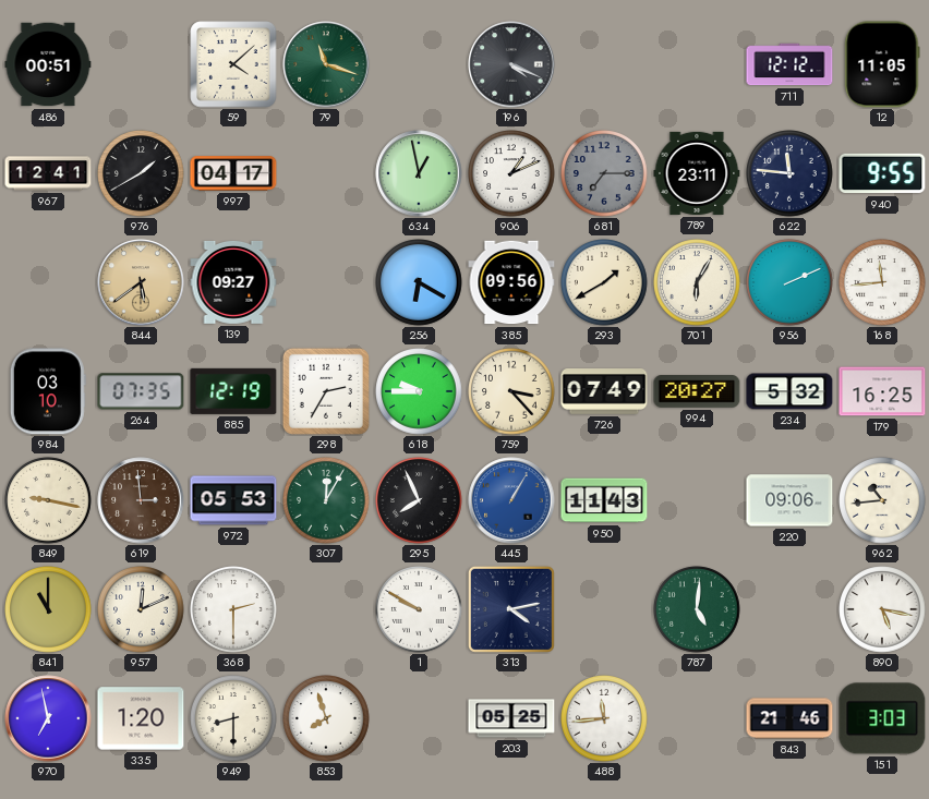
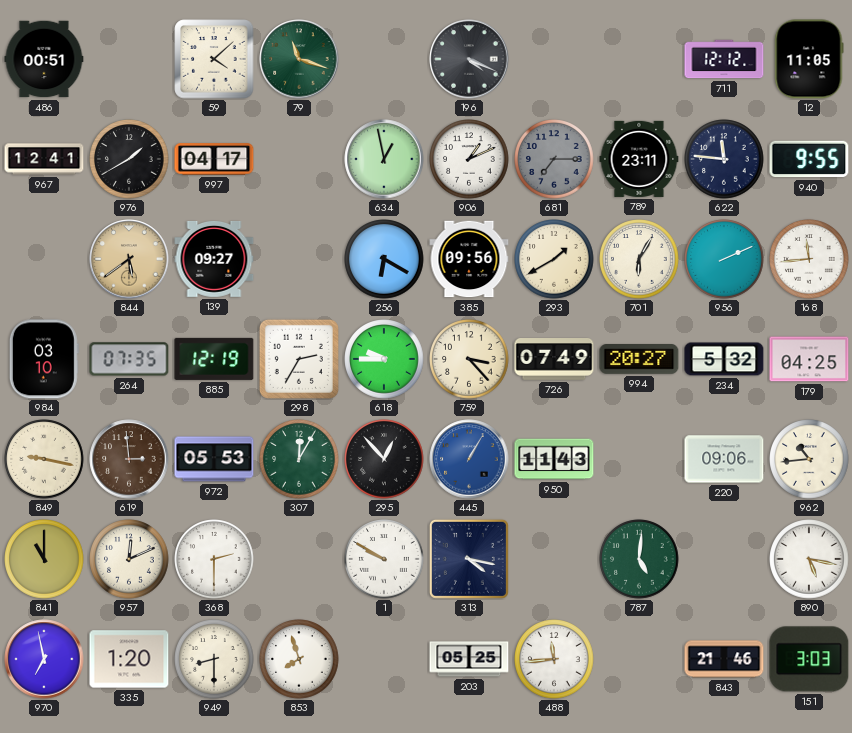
179: 16:25 -> 04:25 (809, 359)
295: 7:56 -> 12:53 (384, 459)
313: 4:13 -> 4:17 (469, 559)
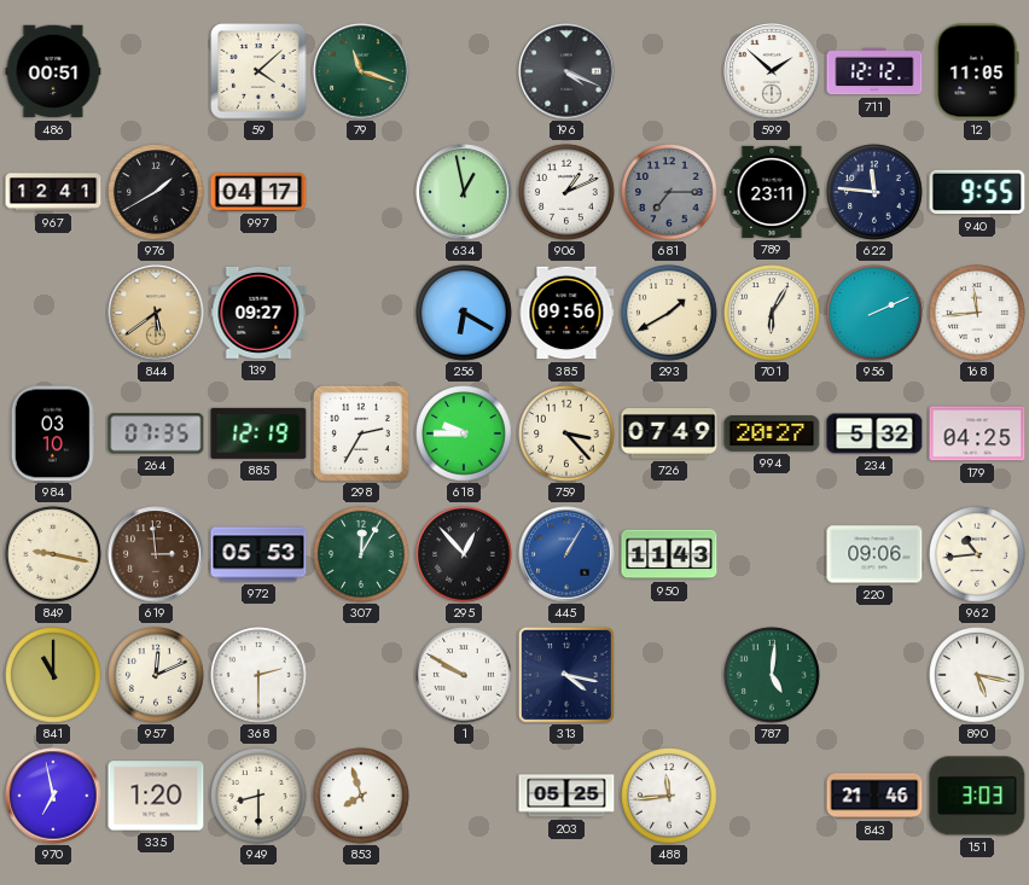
599: none -> 1:52 (772, 71)
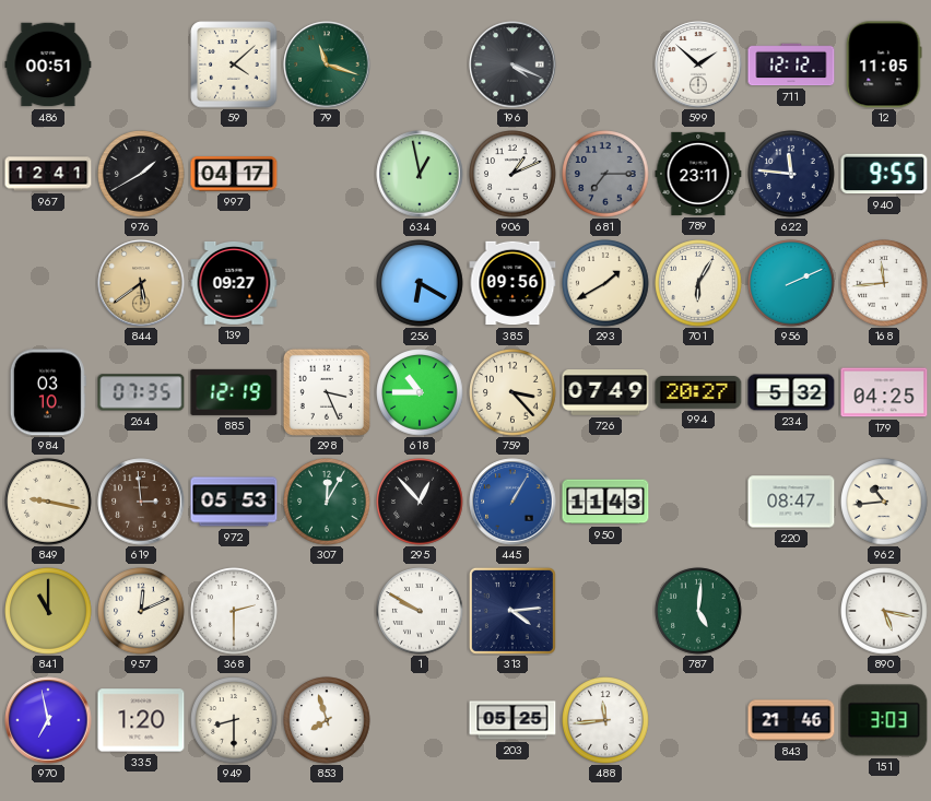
298: 2:35 -> 3:26 (327, 392)
618: 9:45 -> 10:45 (420, 392)
220: 09:06 -> 08:47 (791, 502)
313: 4:17 -> 4:14 (512, 611)
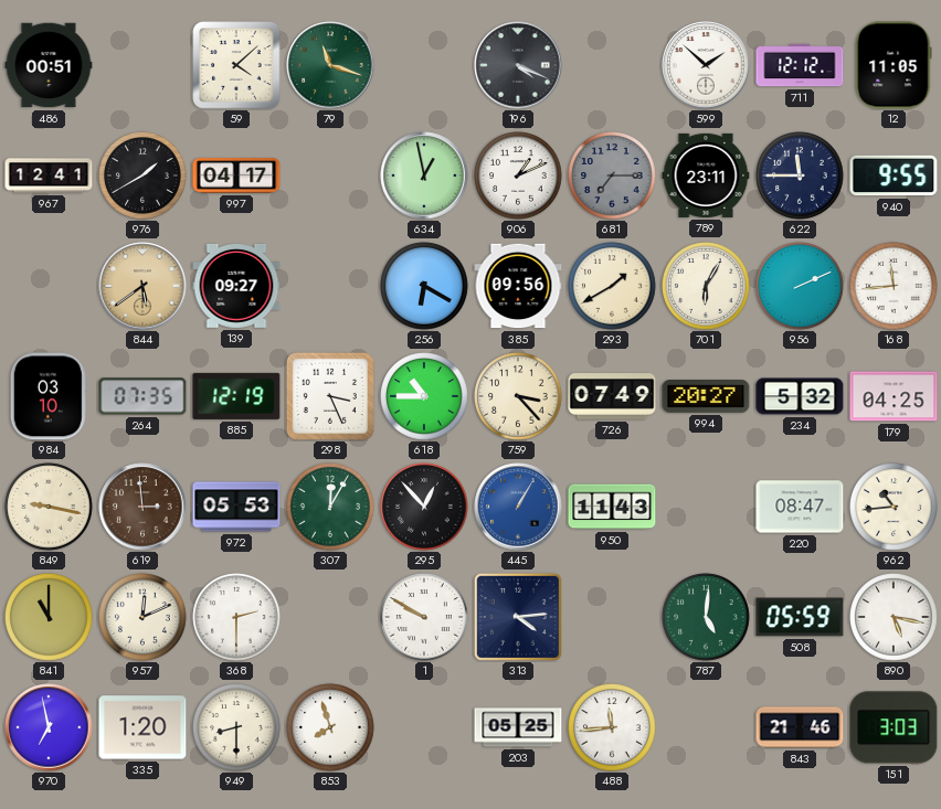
622: 11:46 -> 11:45 (800, 175)
508: none -> 05:59 (800, 617)
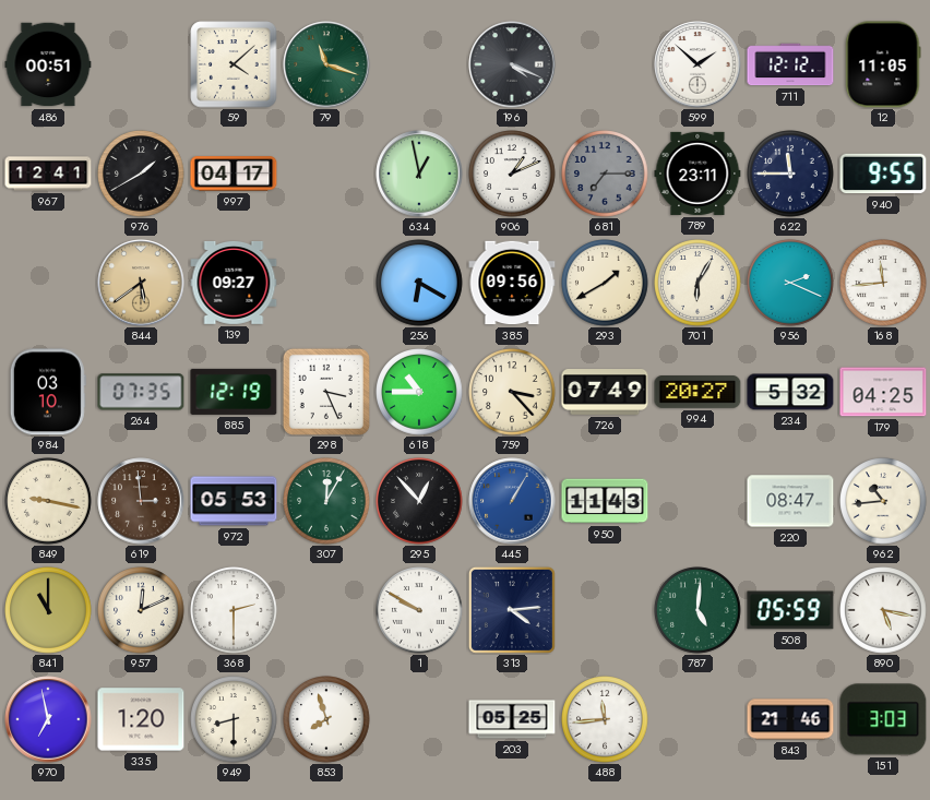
956: 2:11 -> 2:19 (790, 283)
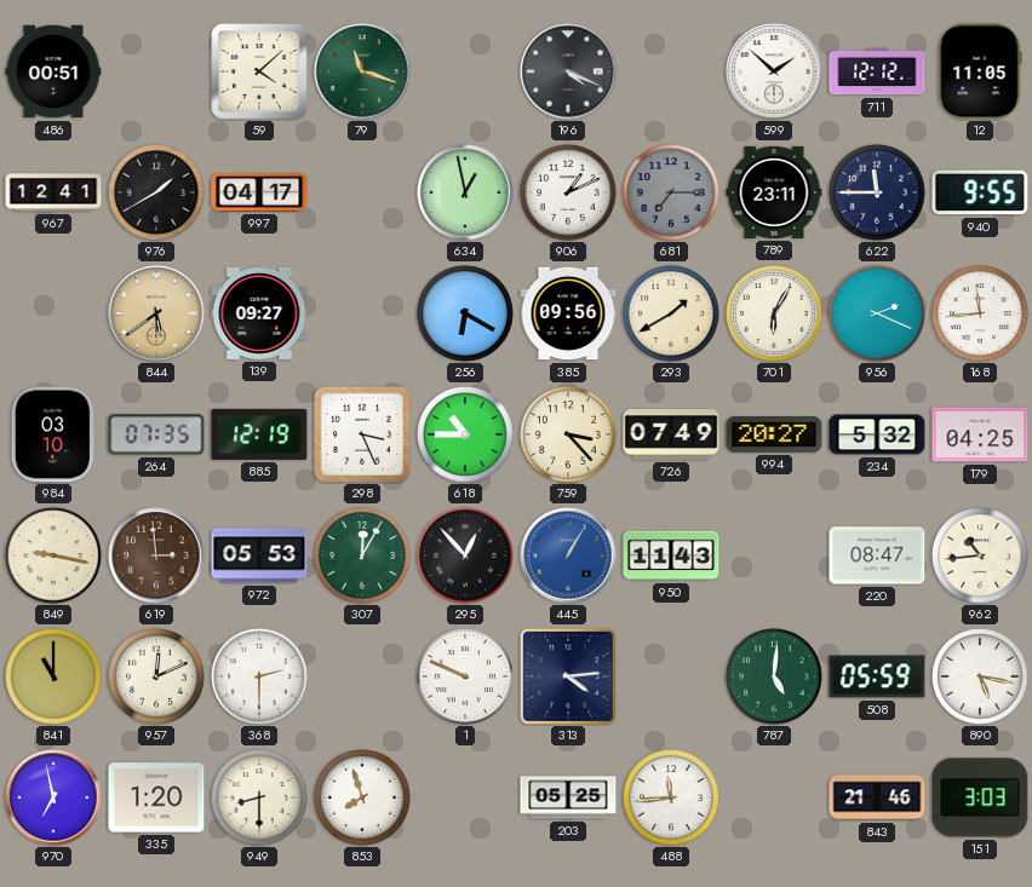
1: 9:50 -> 9:49 (465, 676)
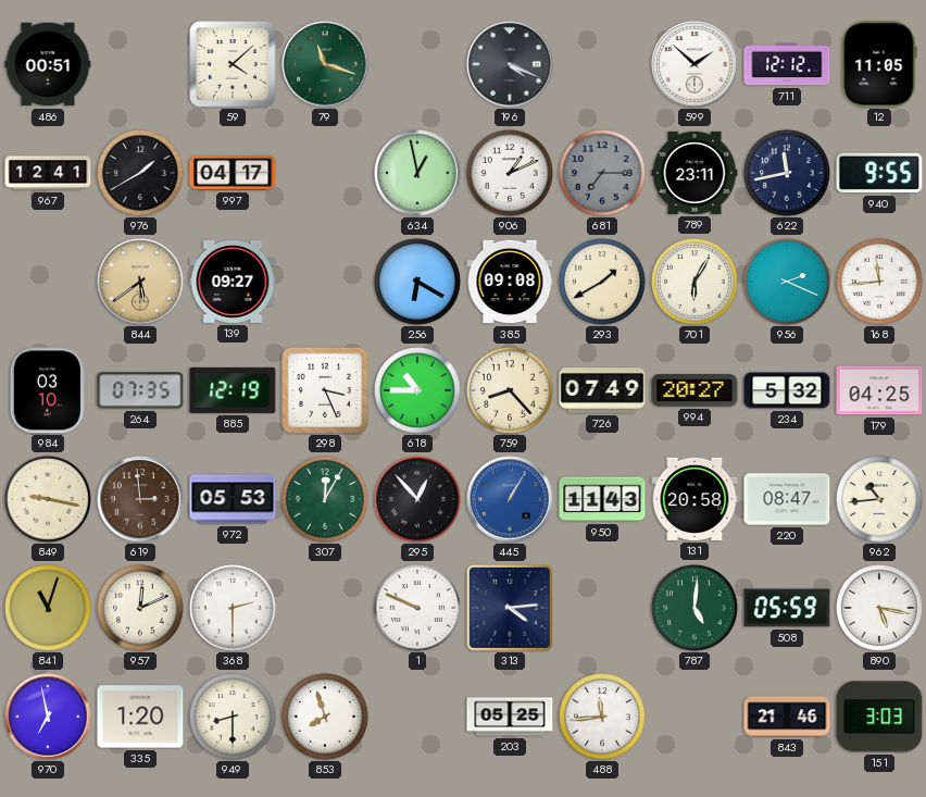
622: 11:45 -> 11:43 (787, 173)
385: 09:56 -> 09:08 (510, 282)
759: 3:23 -> 8:23 (510, 390)
131: none -> 20:58 (694, 499)
841: 11:00 -> 11:03 (48, 608)
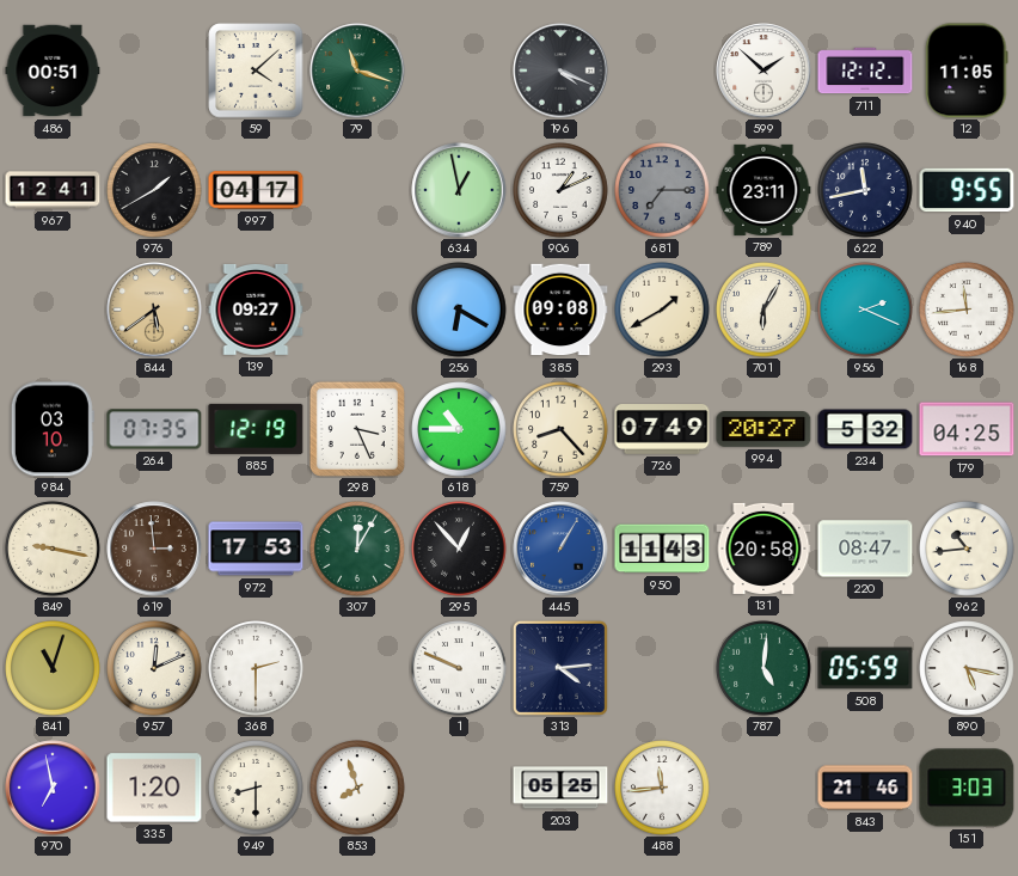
972: 05:53 -> 17:53 (256, 549)
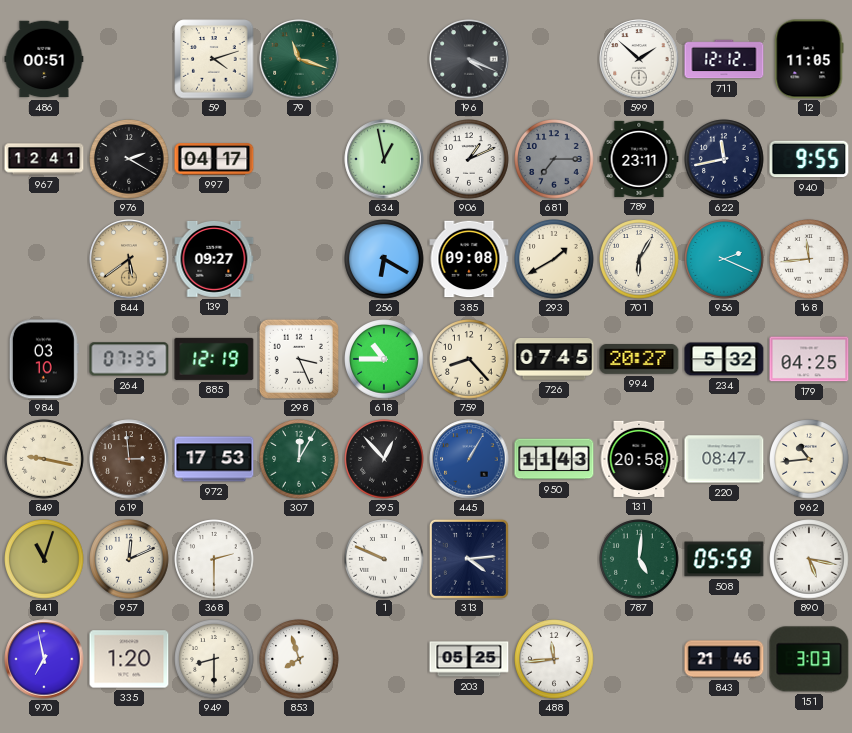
59: 4:08 -> 4:12 (214, 59)
976: 1:40 -> 2:20 (129, 159)
726: 07:49 -> 07:45 (554, 360)
